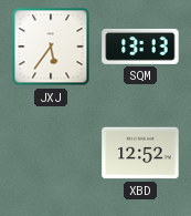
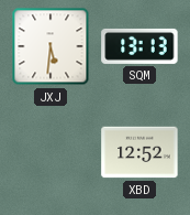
JXJ: 5:36 -> 5:31 (51, 46)
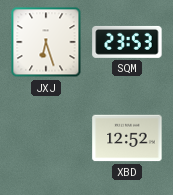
JXJ: 5:31 -> 6:27 (46, 42)
SQM: 13:13 -> 23:53 (127, 42)
